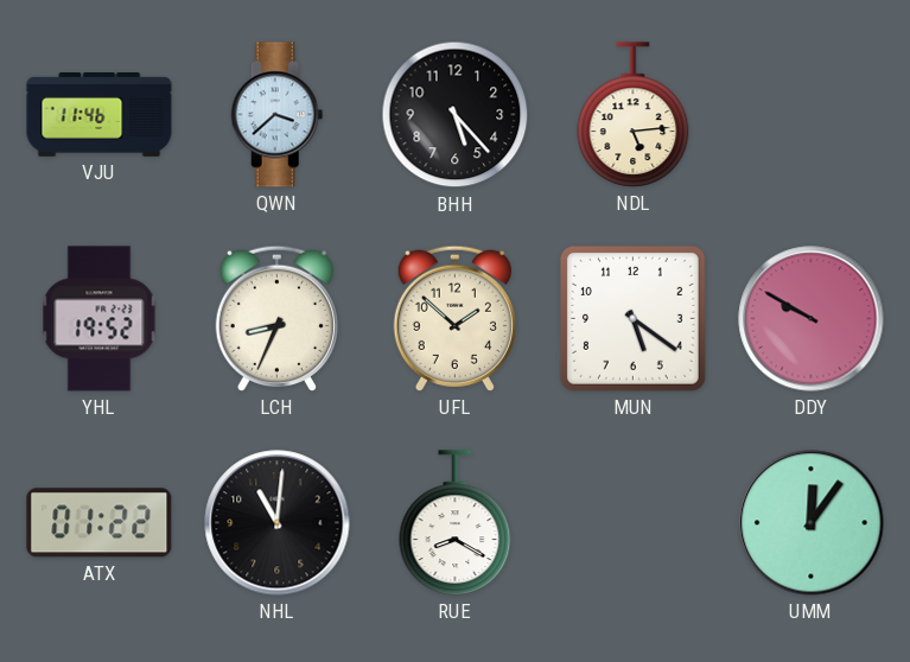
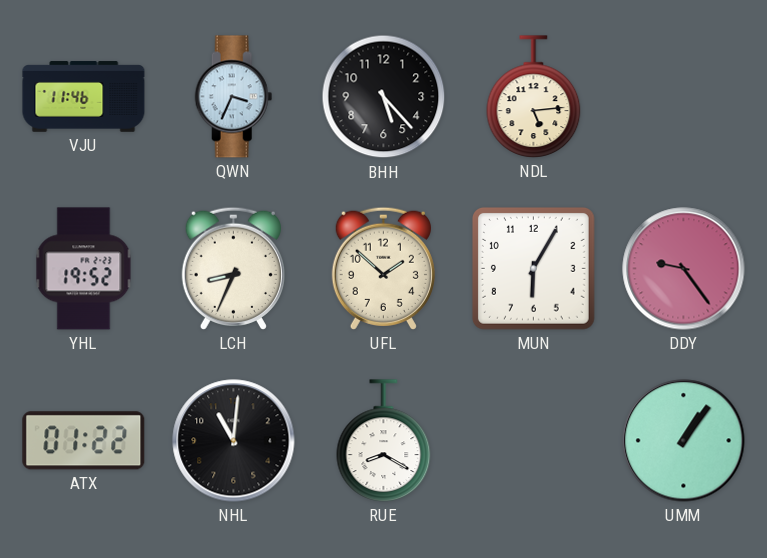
QWN: 3:38 -> 3:34 (234, 97)
MUN: 5:21 -> 6:05 (533, 268)
DDY: 9:50 -> 9:24 (684, 269)
UMM: 12:06 -> 1:06 (684, 441)
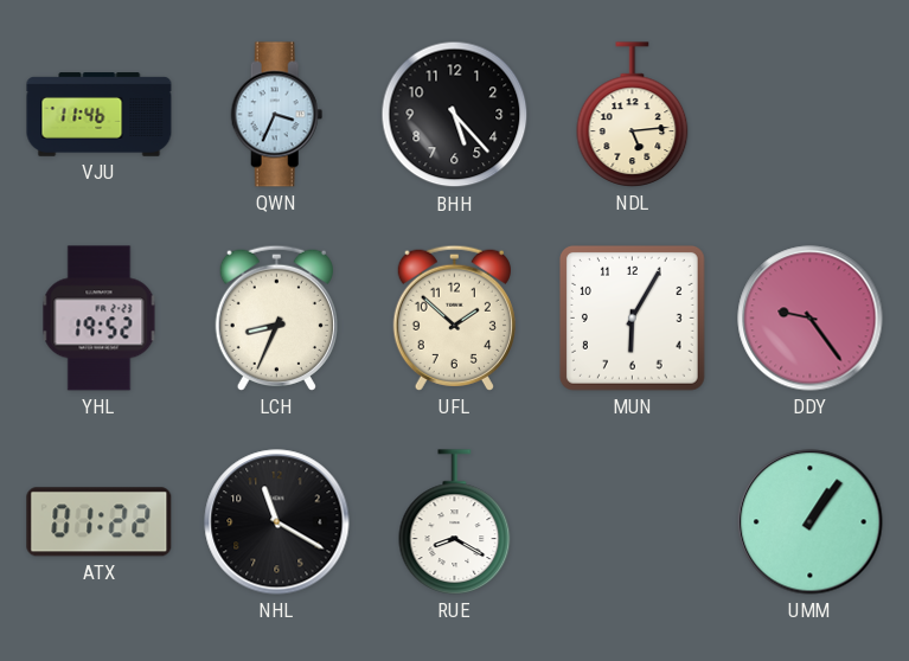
NHL: 11:01 -> 11:20 (277, 522)
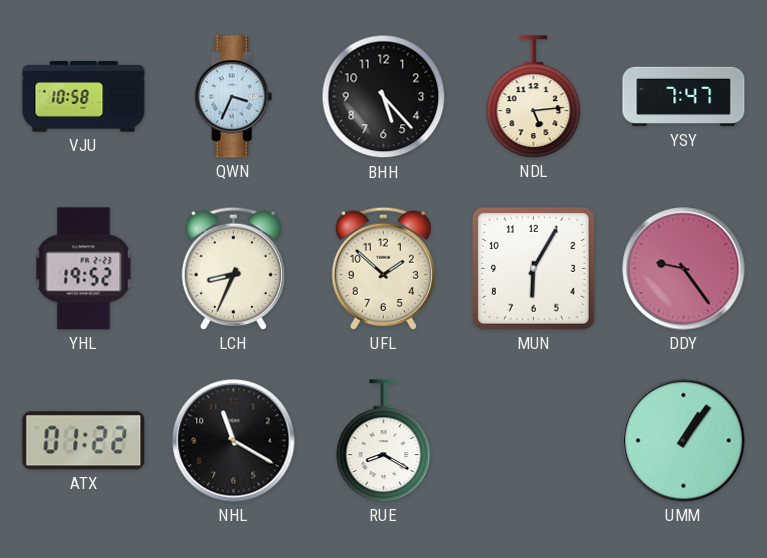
VJU: 11:46 -> 10:58 (84, 97)
YSY: none -> 7:47 (684, 97)
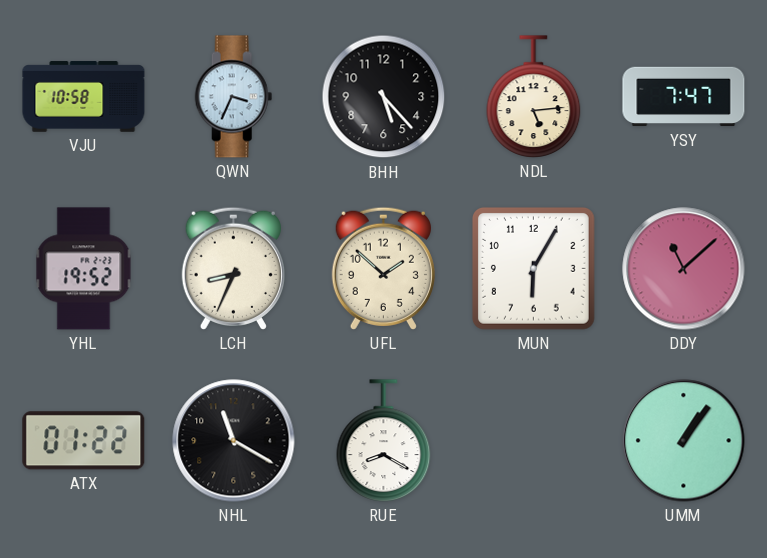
DDY: 9:24 -> 11:08 (684, 269)
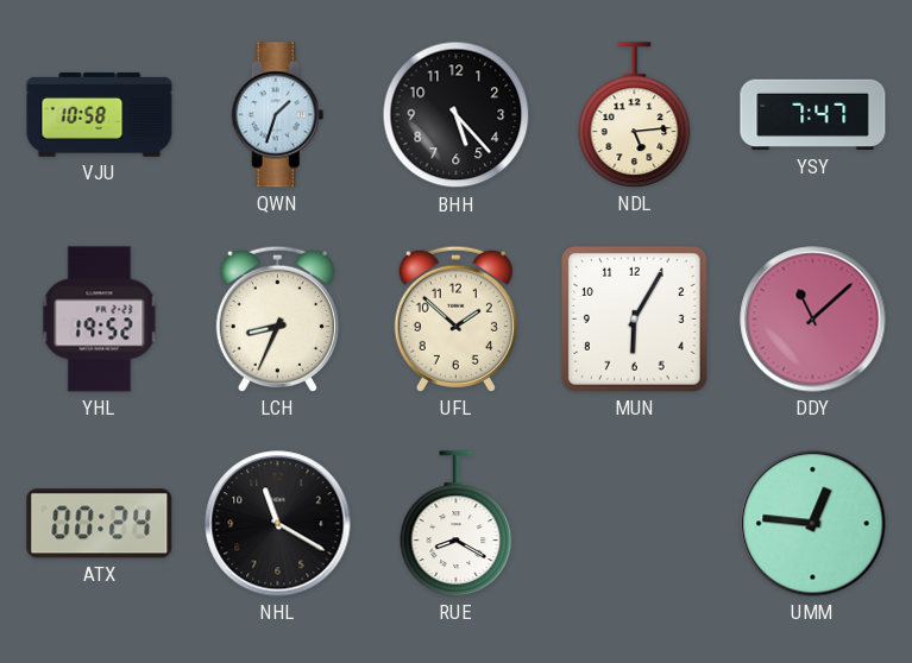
QWN: 3:34 -> 1:33 (278, 115)
ATX: 01:22 -> 00:24 (100, 524)
UMM: 1:06 -> 12:46 (813, 524)
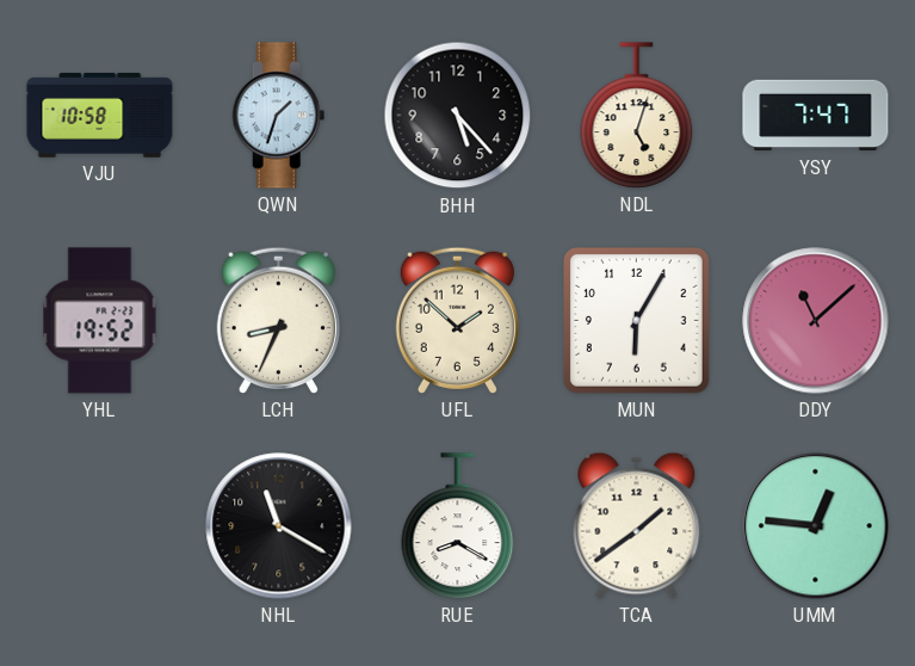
NDL: 5:14 -> 5:03 (637, 116)
ATX: 00:24 -> none (100, 524)
TCA: none -> 1:39 (637, 525)
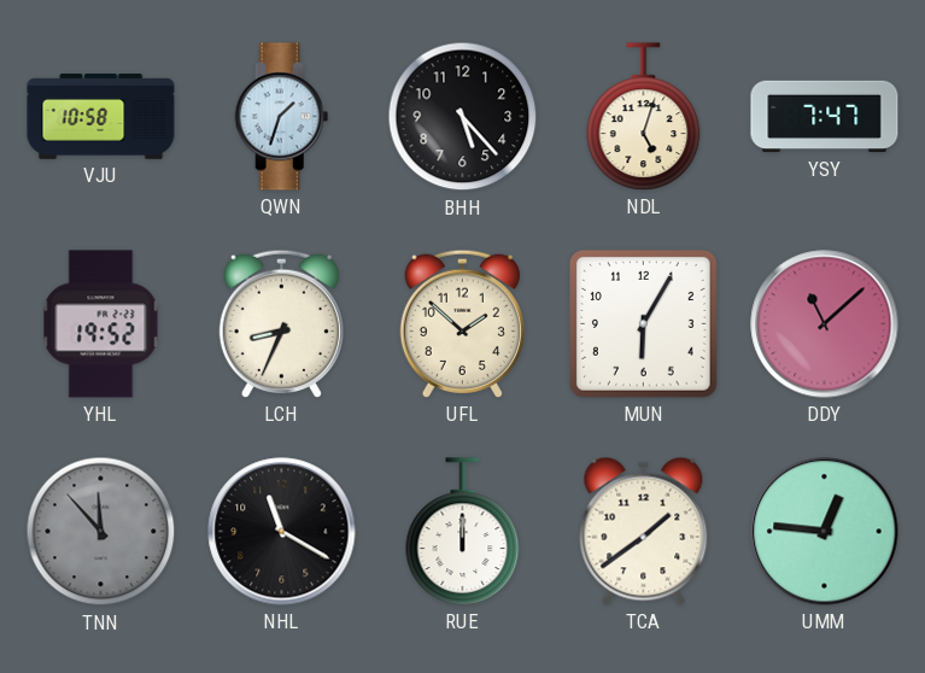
TNN: none -> 11:53 (101, 532)
RUE: 8:20 -> 12:00 (463, 532)
